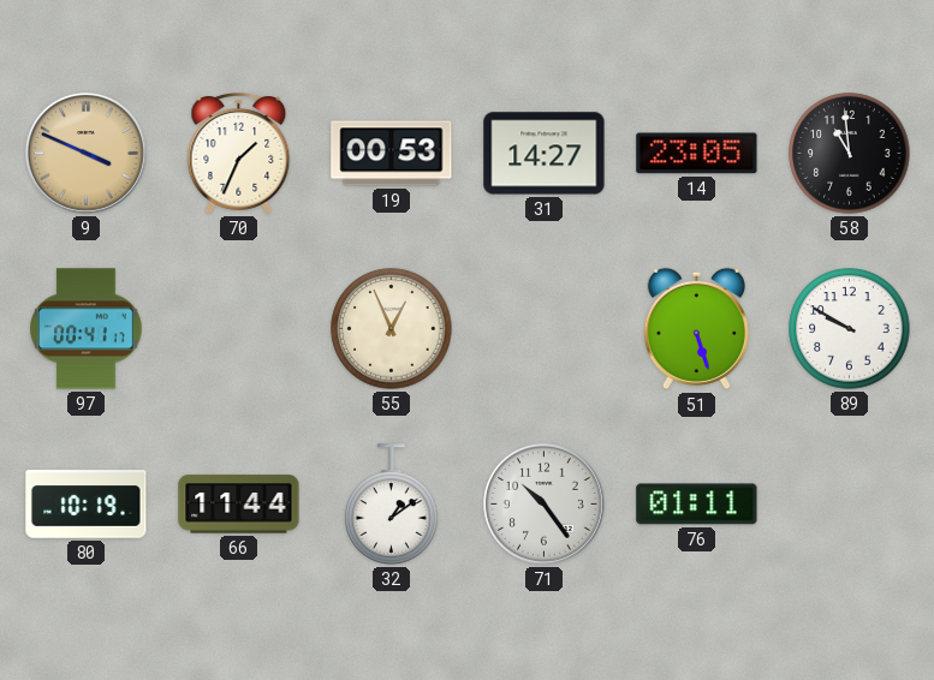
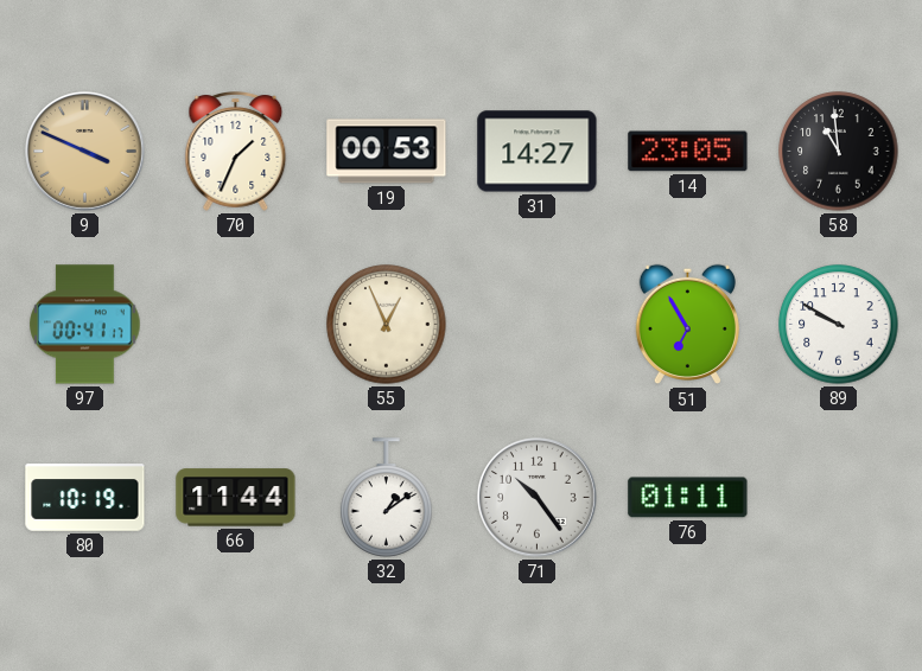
51: 5:27 -> 6:55 (687, 325)
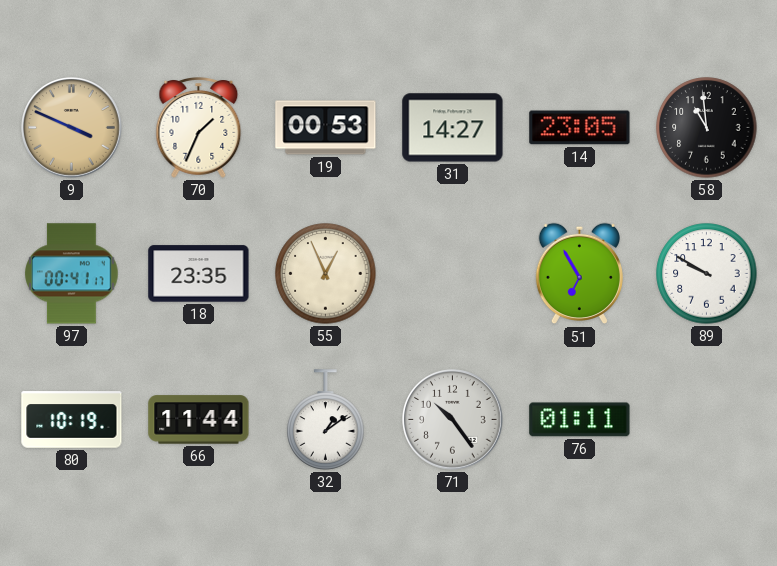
18: none -> 23:35 (199, 274)
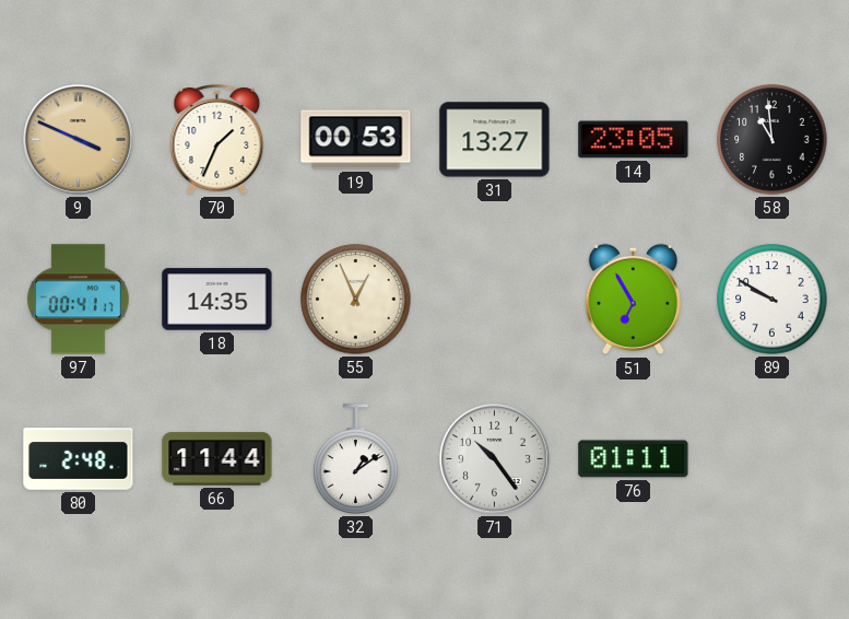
31: 14:27 -> 13:27 (495, 140)
18: 23:35 -> 14:35 (217, 300)
80: 10:19 -> 2:48 (79, 459)
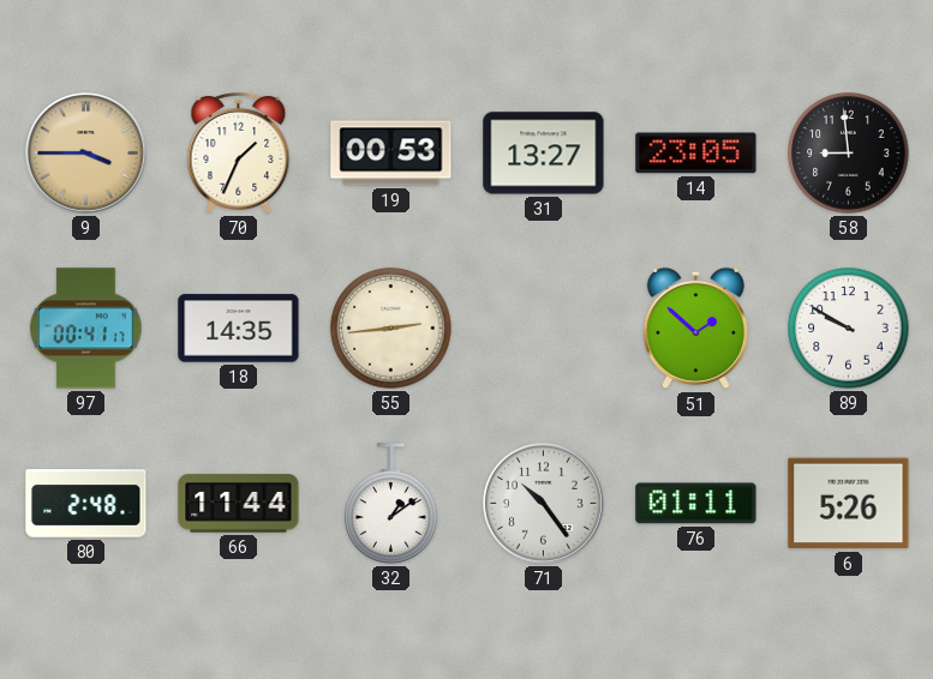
9: 3:49 -> 3:45 (86, 154)
58: 10:59 -> 8:59 (849, 154)
55: 12:56 -> 2:44 (391, 329)
51: 6:55 -> 1:52 (695, 329)
6: none -> 5:26 (849, 504)
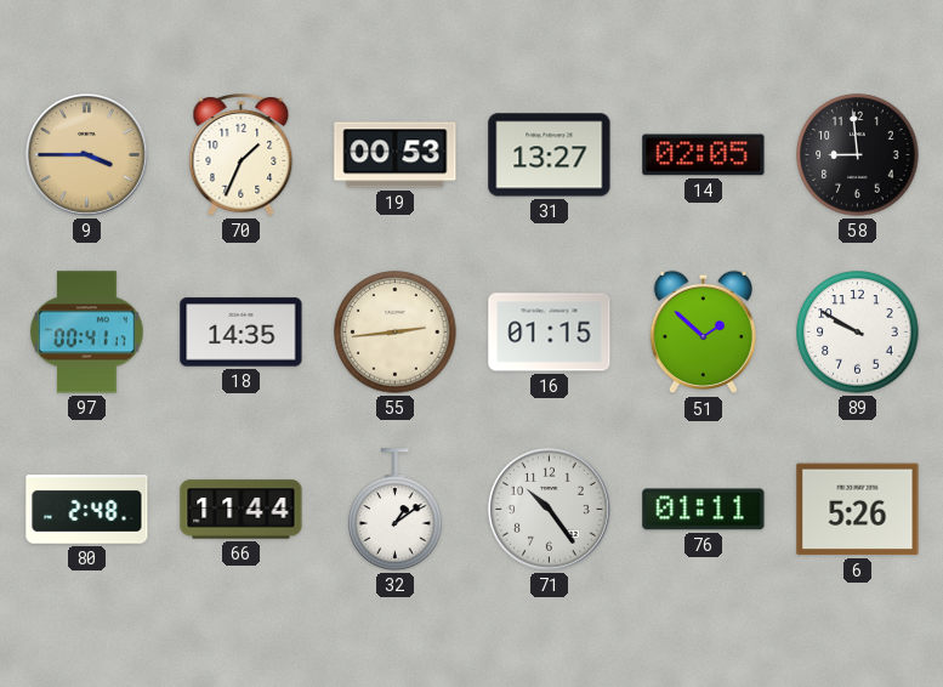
14: 23:05 -> 02:05 (704, 155)
16: none -> 01:15 (550, 333)
